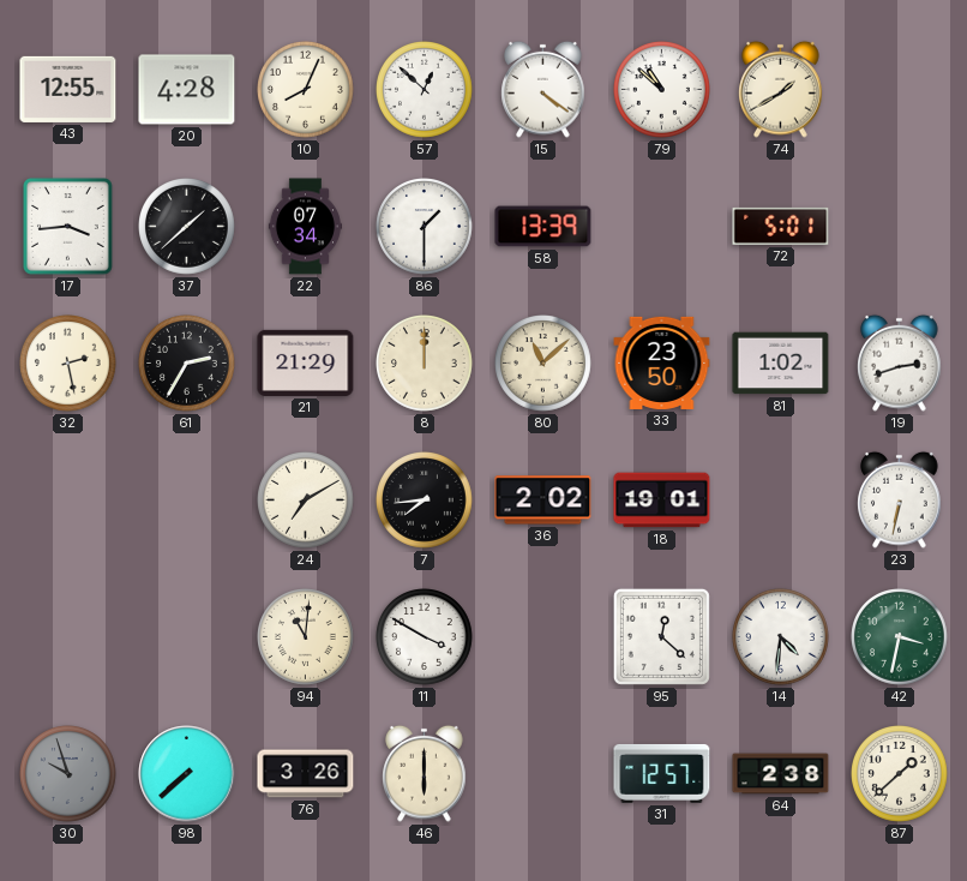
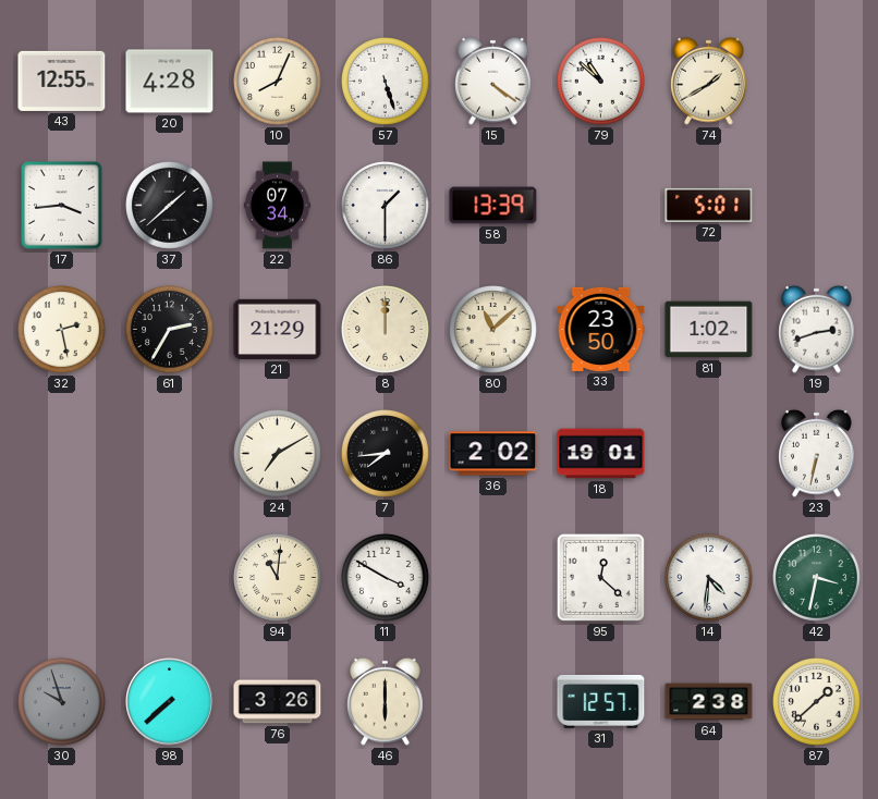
57: 12:52 -> 5:27 (386, 82)
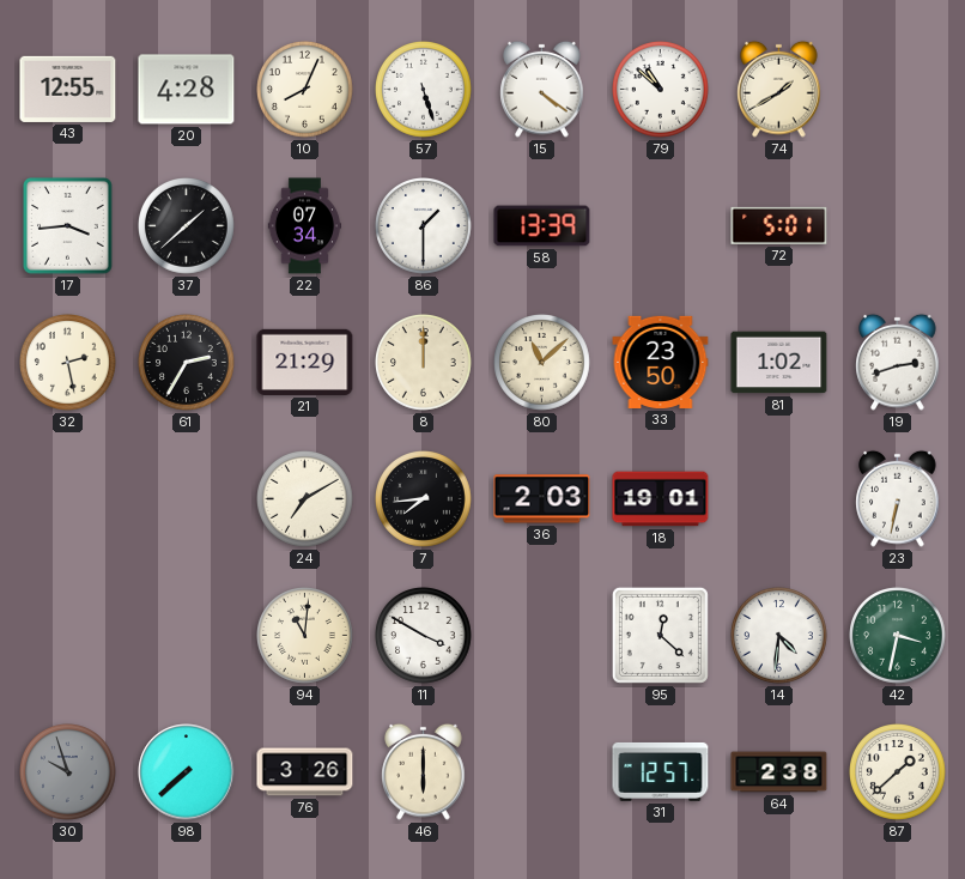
36: 2:02 -> 2:03 (542, 499)
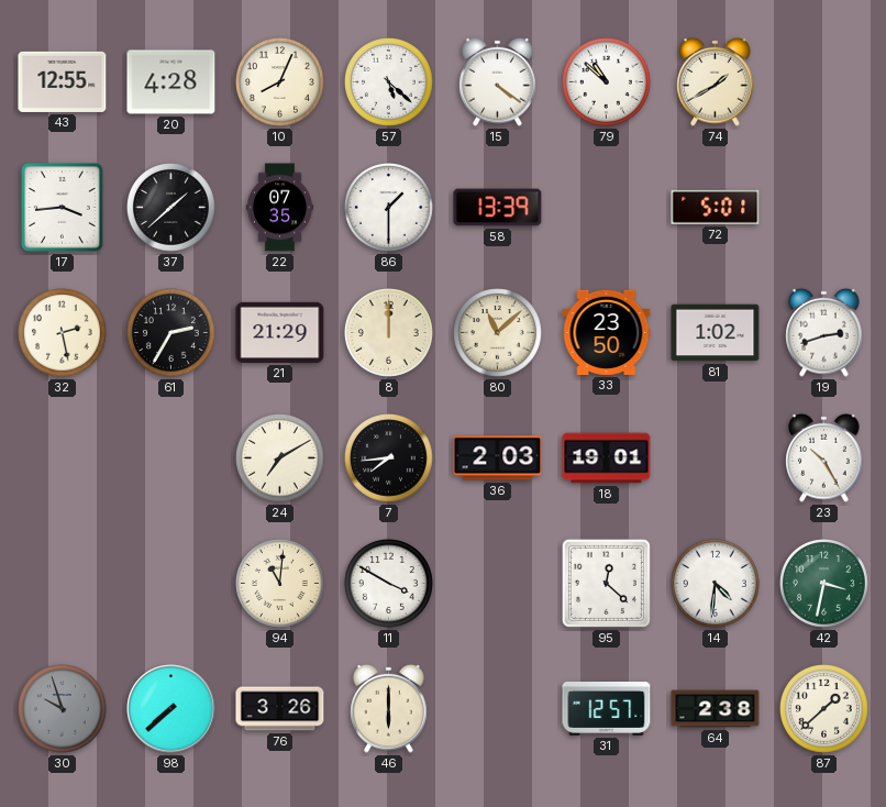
57: 5:27 -> 5:22 (389, 82)
22: 07:34 -> 07:35 (279, 208)
23: 6:32 -> 10:25 (824, 457)
